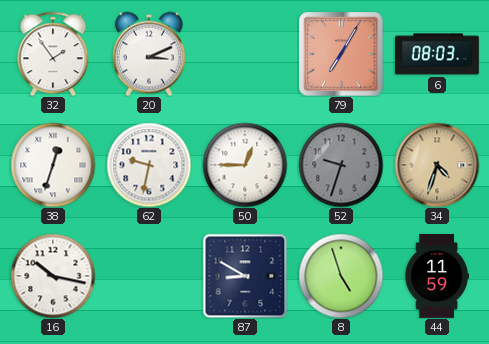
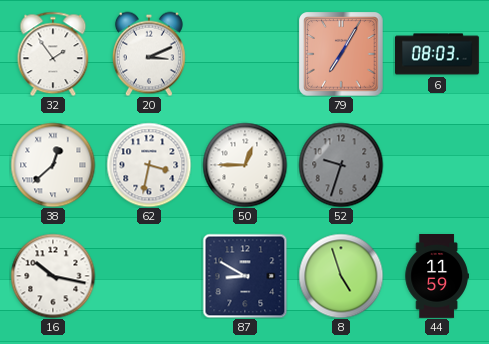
38: 12:33 -> 12:38 (53, 165)
62: 9:32 -> 3:32 (149, 165)
34: 4:33 -> none (437, 165)
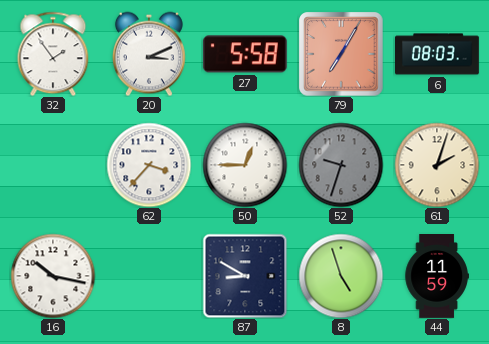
27: none -> 5:58 (245, 54)
38: 12:38 -> none (53, 165)
62: 3:32 -> 3:37 (149, 165)
61: none -> 2:03 (437, 165)
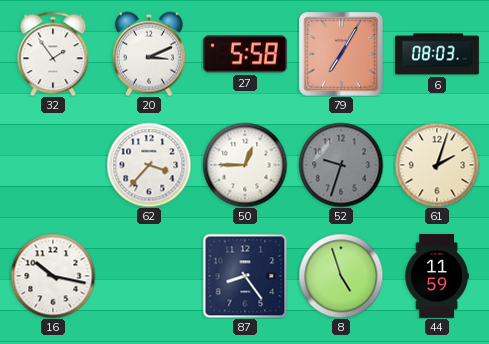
87: 8:50 -> 8:24 (245, 276)
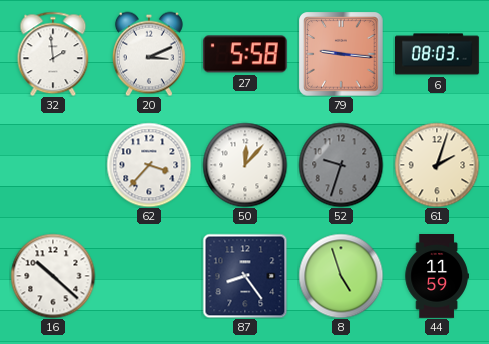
32: 1:54 -> 1:59 (53, 54)
79: 7:05 -> 9:16 (341, 54)
50: 12:45 -> 12:07 (245, 165)
16: 10:17 -> 10:22 (53, 276)
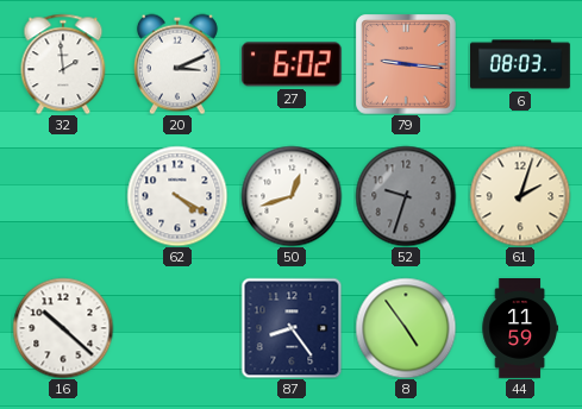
27: 5:58 -> 6:02 (292, 64)
62: 3:37 -> 4:20 (177, 196)
50: 12:07 -> 12:42 (292, 196)
8: 4:57 -> 4:54 (406, 328)
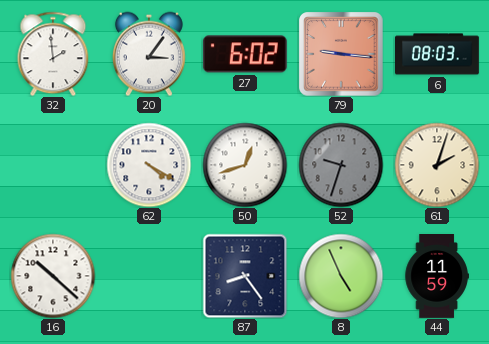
20: 3:11 -> 3:06 (149, 54)
8: 4:54 -> 4:56 (341, 276)
